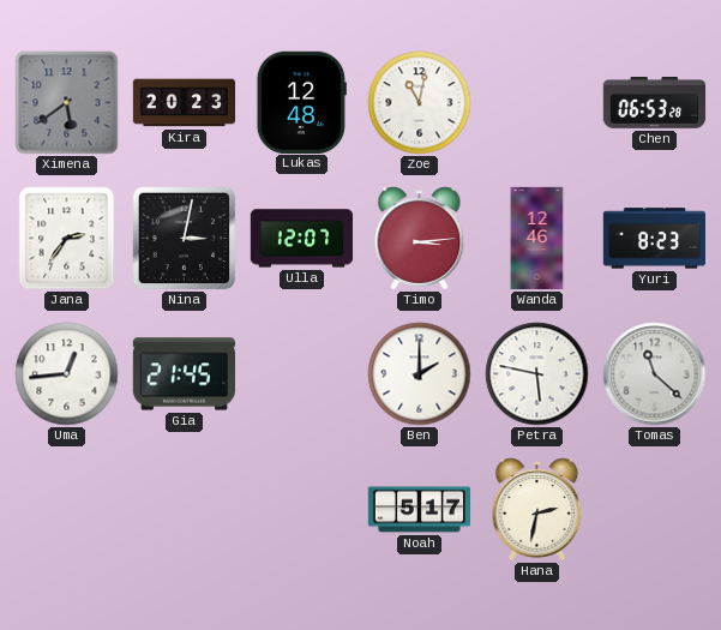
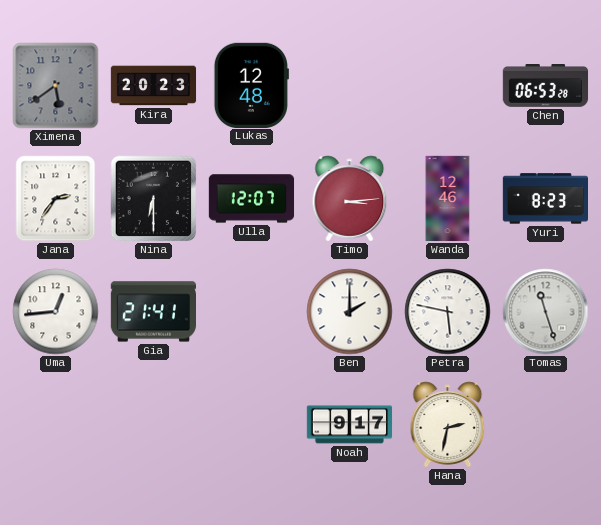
Zoe: 11:02 -> none (420, 103)
Nina: 3:02 -> 6:30 (154, 199)
Gia: 21:45 -> 21:41 (153, 312)
Tomas: 11:22 -> 11:27 (546, 312)
Noah: 5:17 -> 9:17 (350, 425)
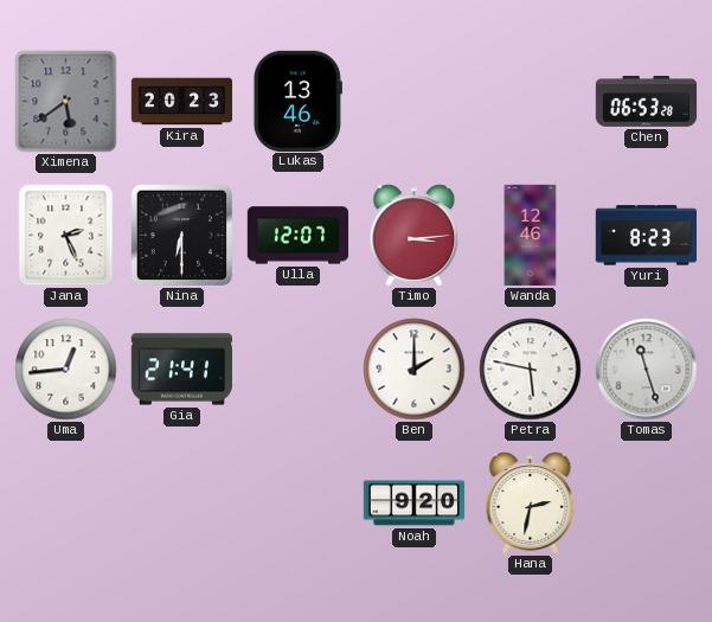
Lukas: 12:48 -> 13:46 (297, 101)
Jana: 2:36 -> 2:26 (66, 236)
Noah: 9:17 -> 9:20 (415, 504)
